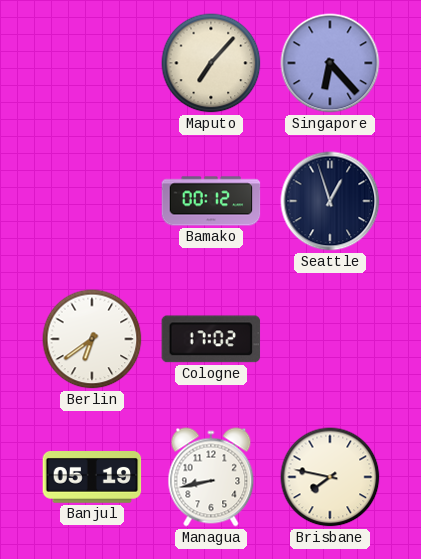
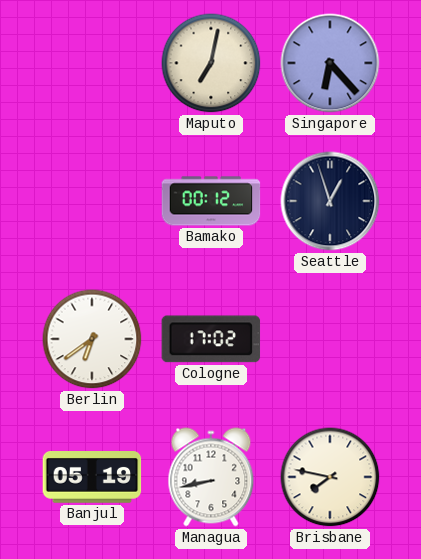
Maputo: 7:07 -> 7:02 (211, 63)
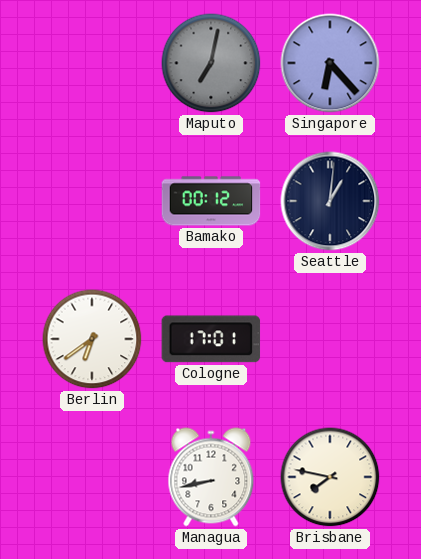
Maputo dial: cream -> grey (211, 63)
Seattle: 12:57 -> 1:01 (330, 201)
Cologne: 17:02 -> 17:01 (211, 339)
Banjul: 05:19 -> none (92, 478)
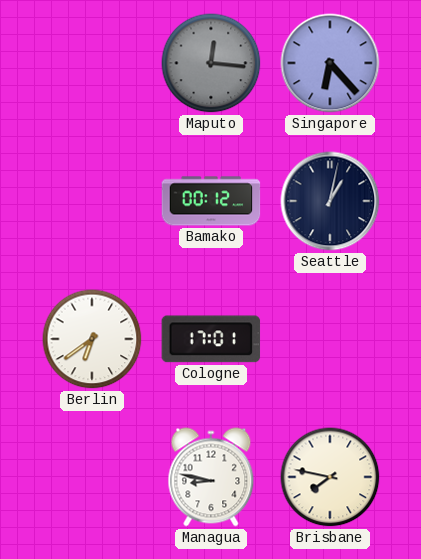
Maputo: 7:02 -> 12:16 (211, 63)
Seattle: 1:01 -> 1:02 (330, 201)
Managua: 8:43 -> 8:47 (211, 477)
